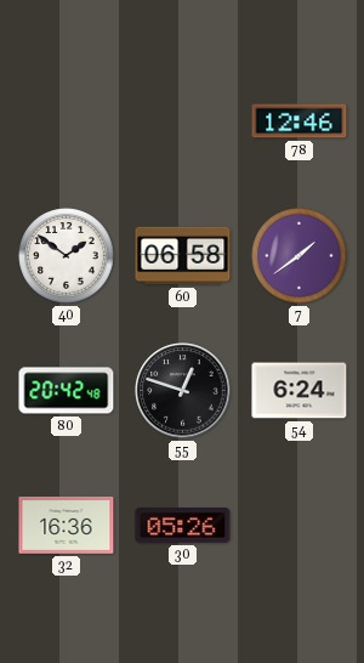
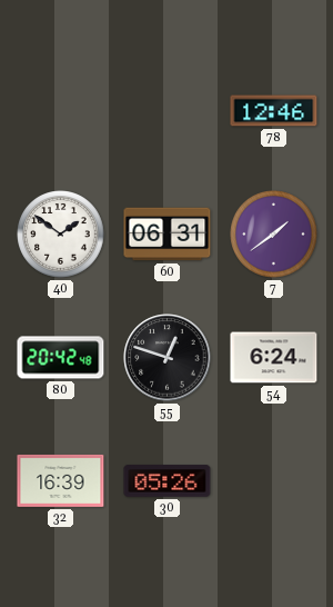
60: 06:58 -> 06:31 (168, 235)
32: 16:36 -> 16:39 (61, 480)
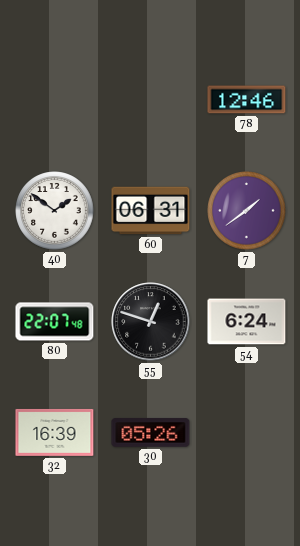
80: 20:42 -> 22:07 (55, 322)
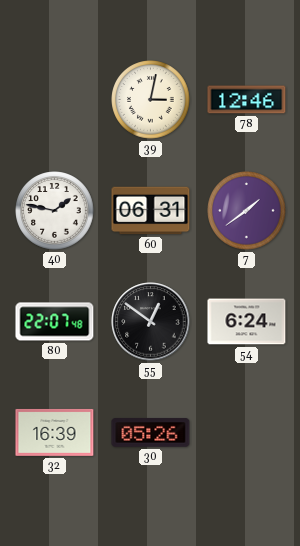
39: none -> 3:02 (151, 100)
40: 1:51 -> 1:47 (55, 211)
55: 12:48 -> 12:51 (151, 322)
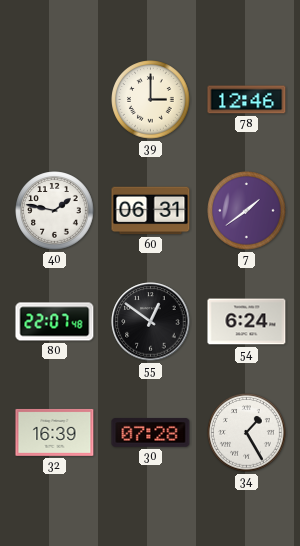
39: 3:02 -> 3:00 (151, 100)
30: 05:26 -> 07:28 (151, 433)
34: none -> 1:25 (247, 433)
